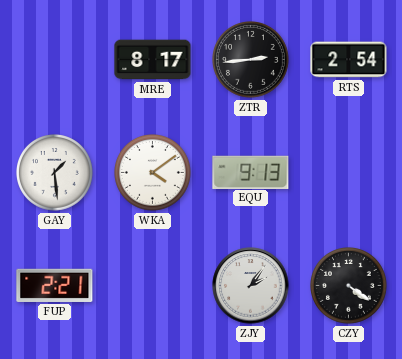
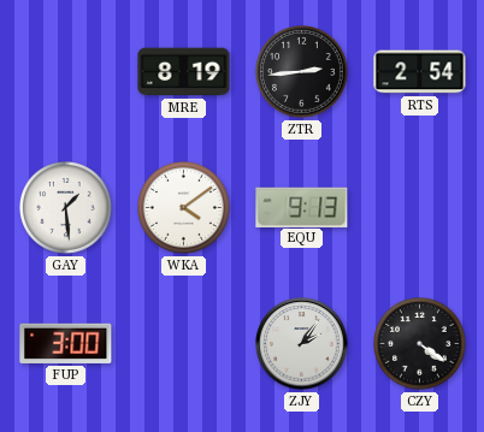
MRE: 8:17 -> 8:19 (184, 72)
FUP: 2:21 -> 3:00 (66, 343)
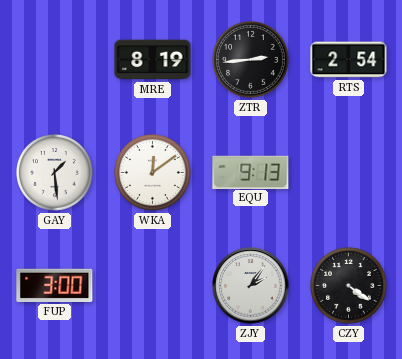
WKA: 4:09 -> 12:09 (153, 173)
